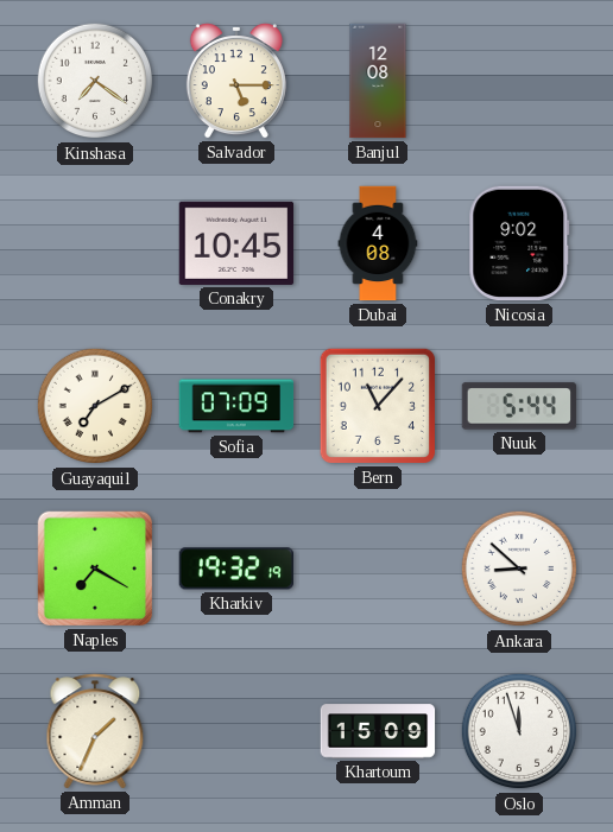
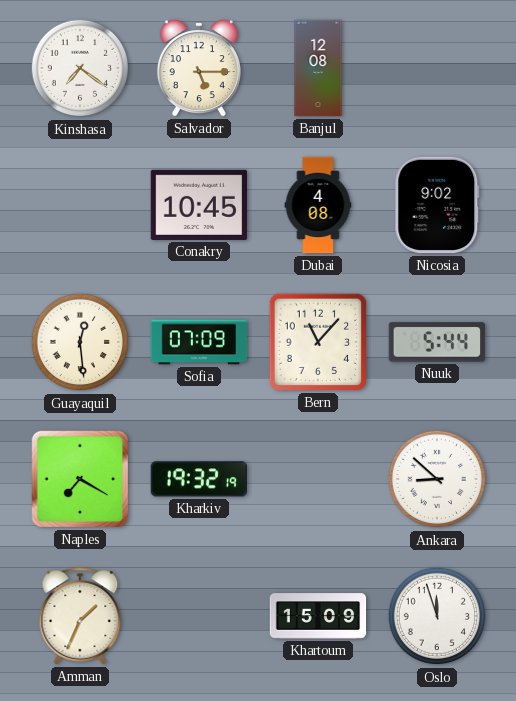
Guayaquil: 7:10 -> 12:29 (80, 342)
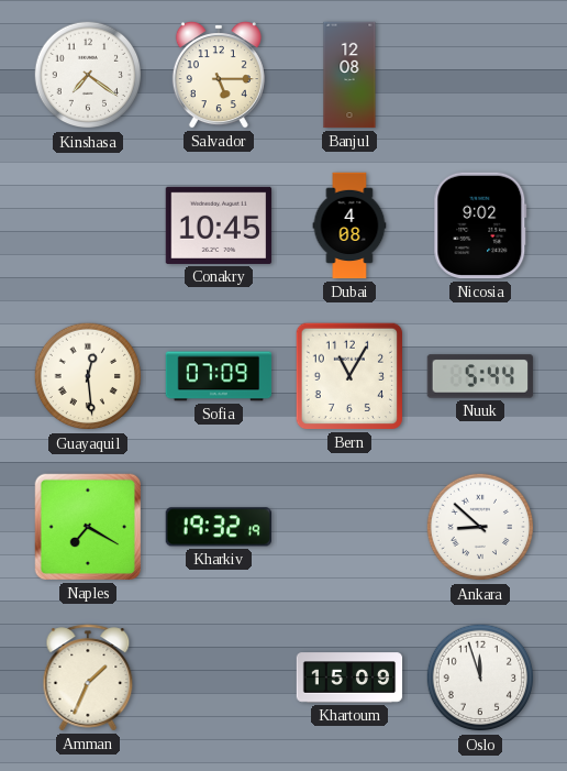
Bern: 11:07 -> 11:05 (349, 376)
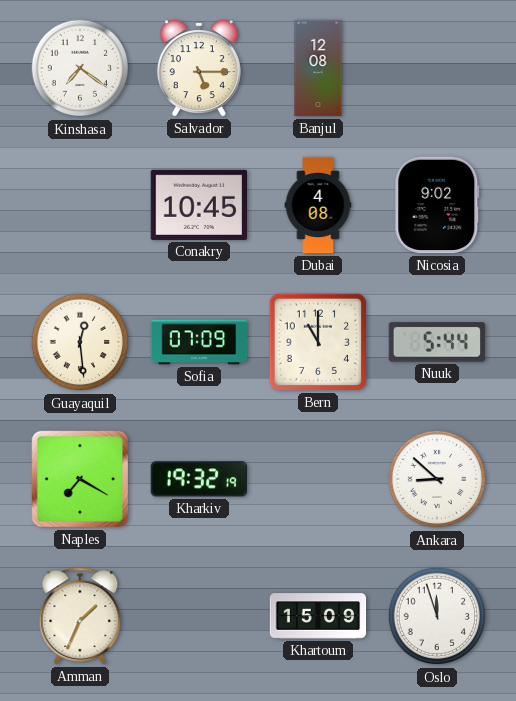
Bern: 11:05 -> 11:00 (318, 342)
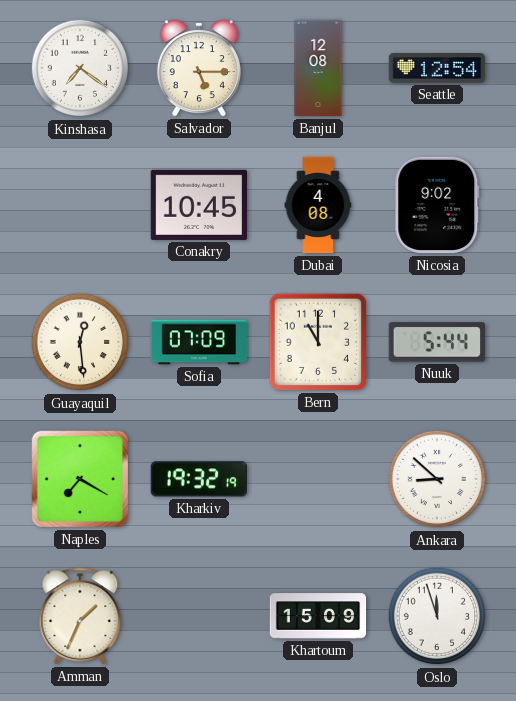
Seattle: none -> 12:54 (437, 68)
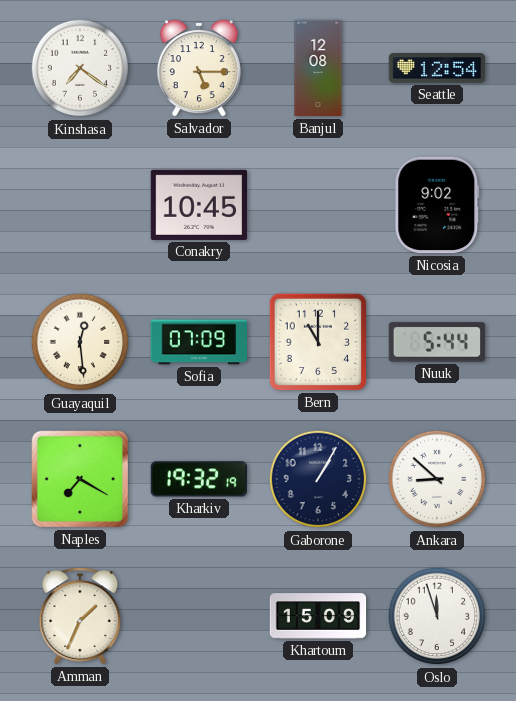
Dubai: 4:08 -> none (318, 205)
Gaborone: none -> 1:05 (318, 479)
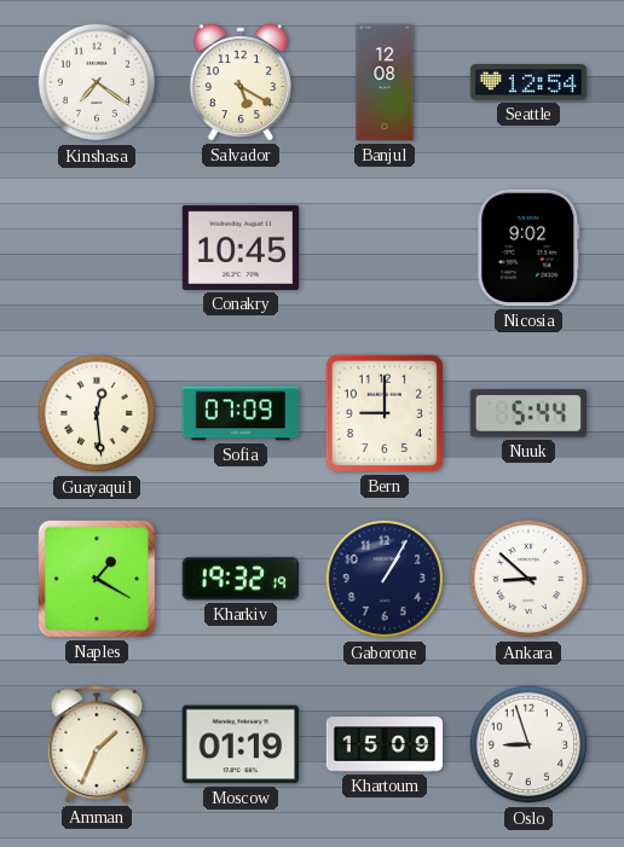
Salvador: 5:15 -> 5:20 (241, 82)
Bern: 11:00 -> 9:00 (385, 413)
Naples: 7:20 -> 1:20 (97, 579)
Moscow: none -> 01:19 (241, 744)
Oslo: 11:57 -> 8:57 (528, 744)
